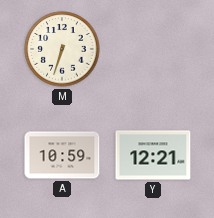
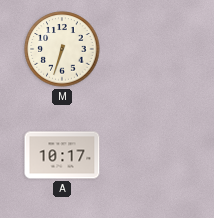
A: 10:59 -> 10:17 (62, 155)
Y: 12:21 -> none (153, 155)
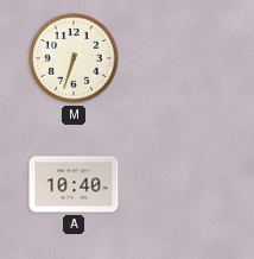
A: 10:17 -> 10:40 (74, 184)
